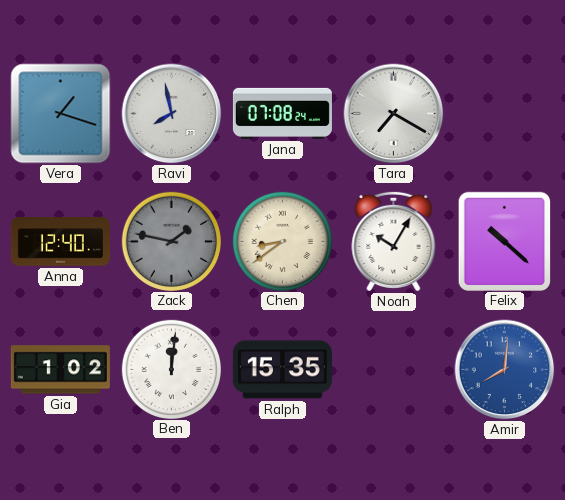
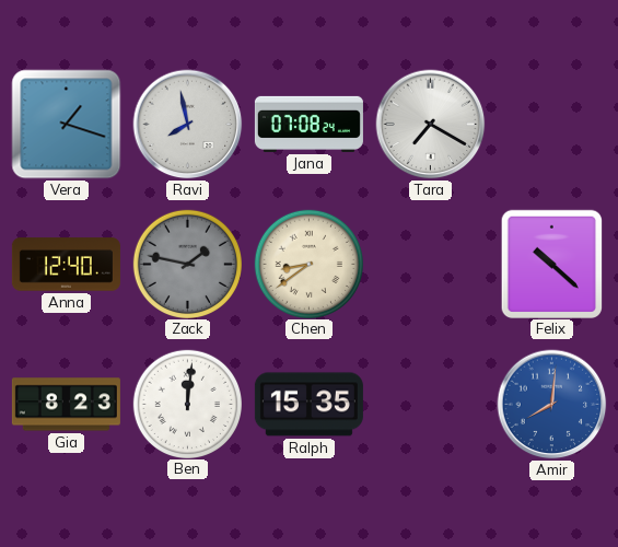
Noah: 10:05 -> none (394, 241)
Gia: 1:02 -> 8:23 (66, 405)
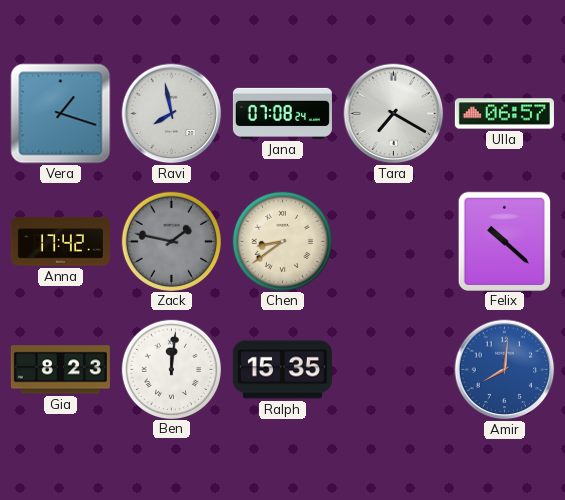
Ulla: none -> 06:57 (504, 114)
Anna: 12:40 -> 17:42 (60, 242)
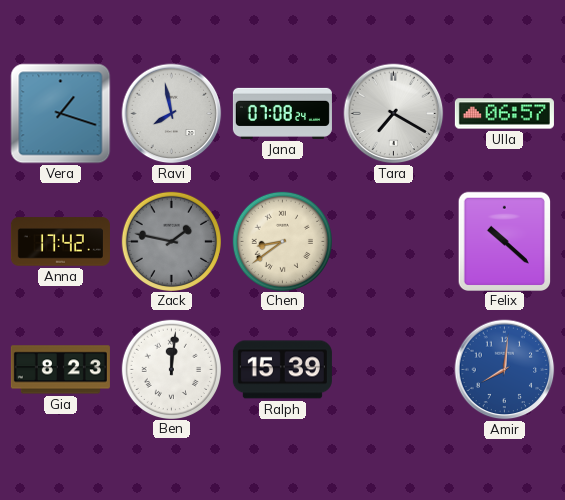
Ralph: 15:35 -> 15:39 (282, 370)
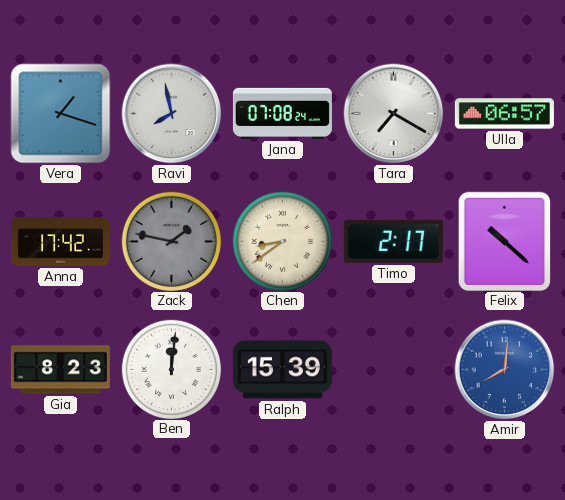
Timo: none -> 2:17 (393, 241)
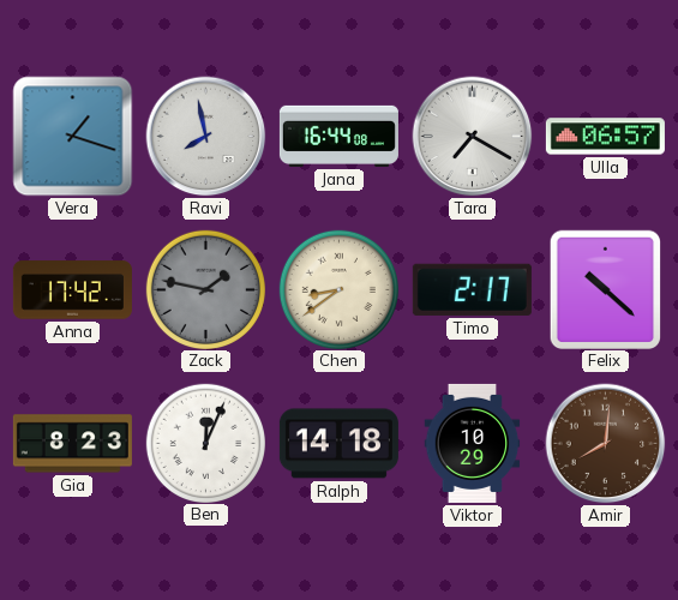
Jana: 07:08 -> 16:44 (338, 136)
Ben: 12:01 -> 12:04 (205, 443)
Ralph: 15:39 -> 14:18 (338, 444)
Viktor: none -> 10:29 (473, 443)
Amir dial: blue -> brown (606, 444)
